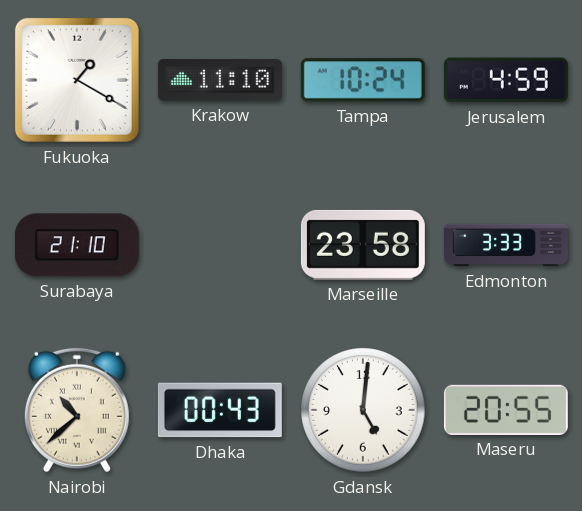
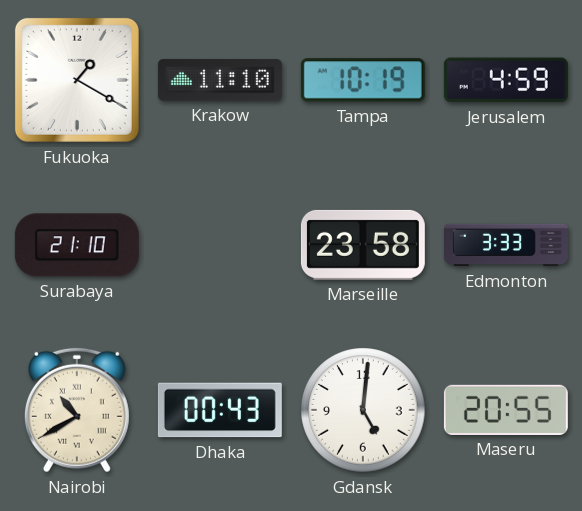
Tampa: 10:24 -> 10:19 (363, 80)
Nairobi: 10:38 -> 10:40 (77, 410)
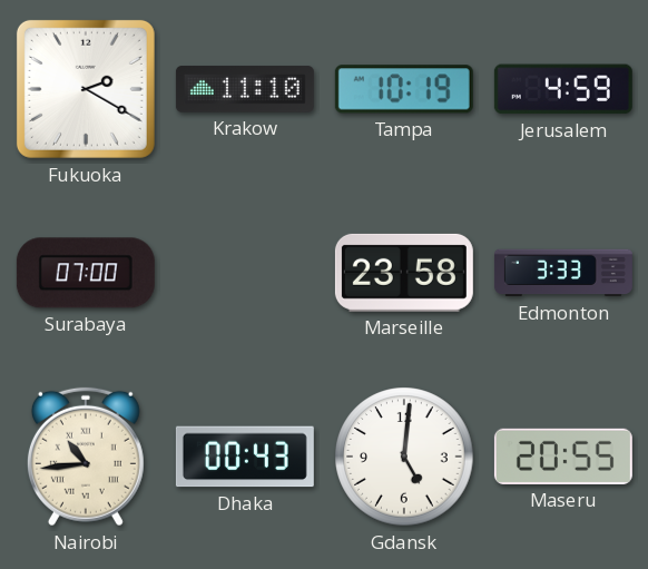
Fukuoka: 1:20 -> 2:20 (86, 89)
Surabaya: 21:10 -> 07:00 (86, 273)
Nairobi: 10:40 -> 10:44 (86, 457)
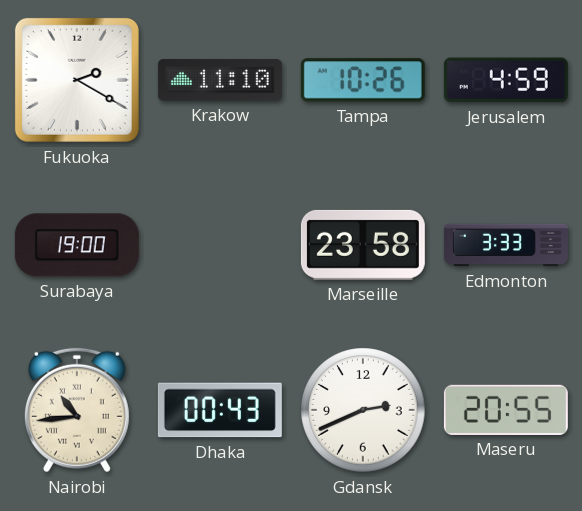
Tampa: 10:19 -> 10:26 (363, 80)
Surabaya: 07:00 -> 19:00 (77, 245)
Gdansk: 5:01 -> 2:41 (363, 410)
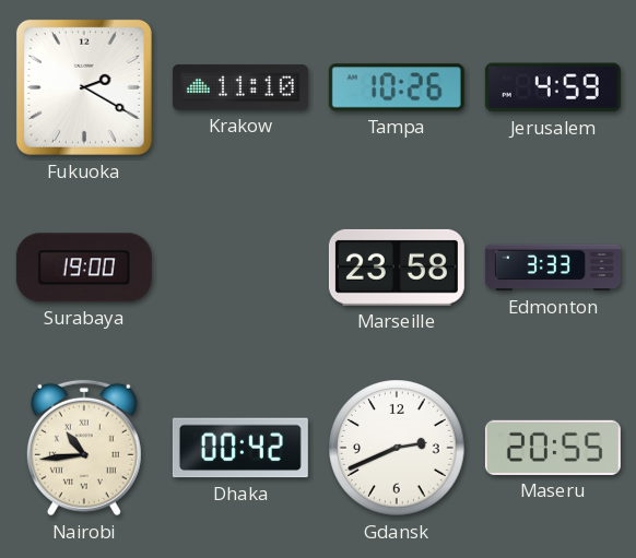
Dhaka: 00:43 -> 00:42 (240, 448)
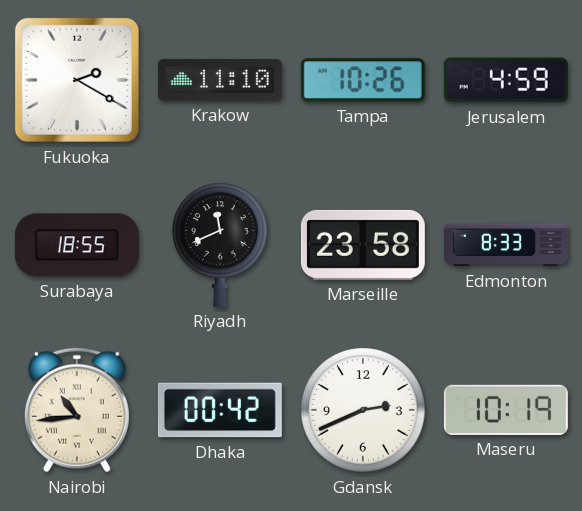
Surabaya: 19:00 -> 18:55 (77, 245)
Riyadh: none -> 11:41 (221, 245)
Edmonton: 3:33 -> 8:33 (506, 245)
Maseru: 20:55 -> 10:19 (506, 410)
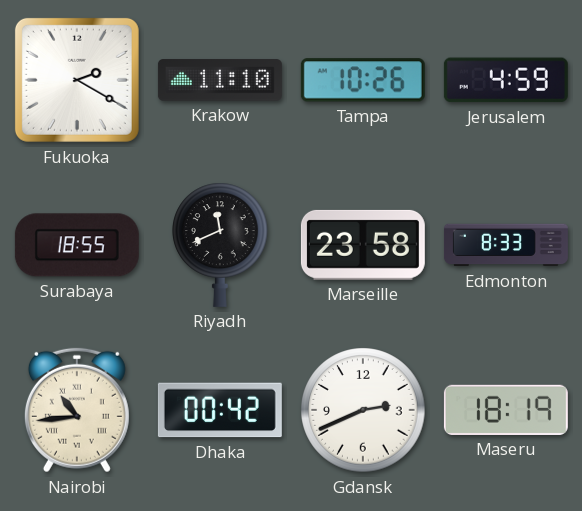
Maseru: 10:19 -> 18:19 (506, 410)
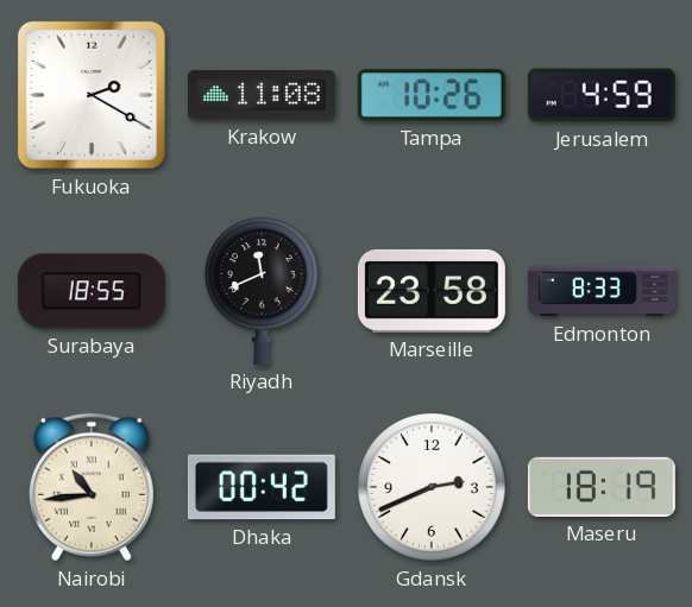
Krakow: 11:10 -> 11:08 (262, 95)
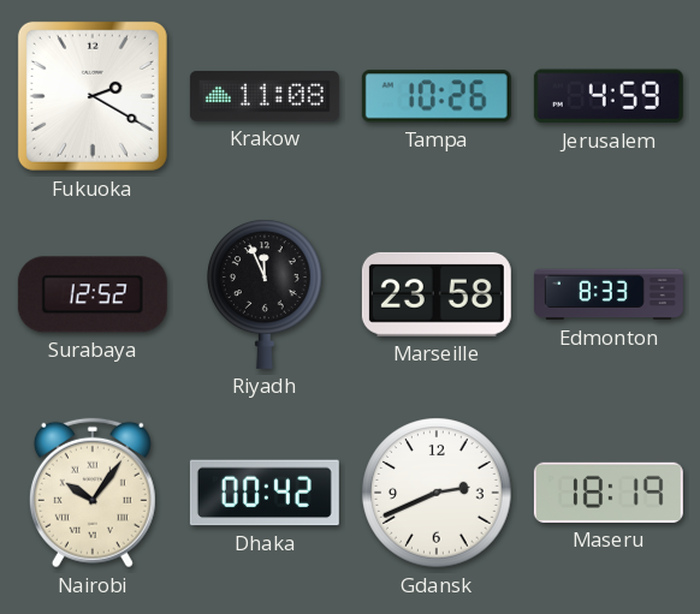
Surabaya: 18:55 -> 12:52 (93, 294)
Riyadh: 11:41 -> 11:56 (266, 294)
Nairobi: 10:44 -> 10:06 (93, 493)
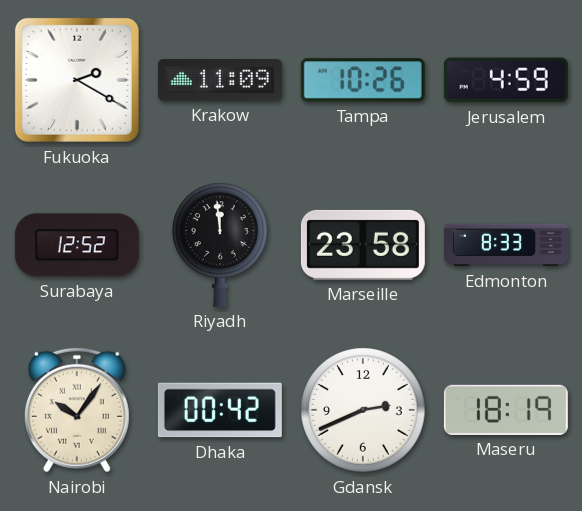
Krakow: 11:08 -> 11:09 (220, 80)
Riyadh: 11:56 -> 11:59 (221, 245)
